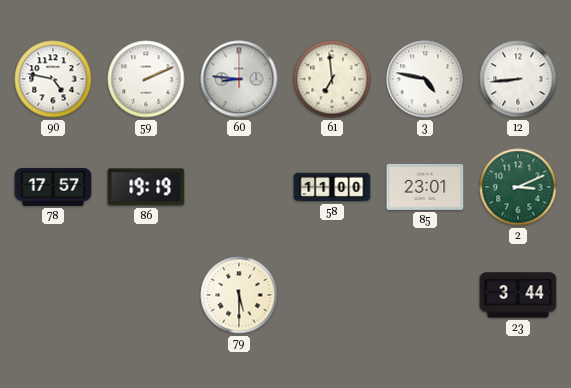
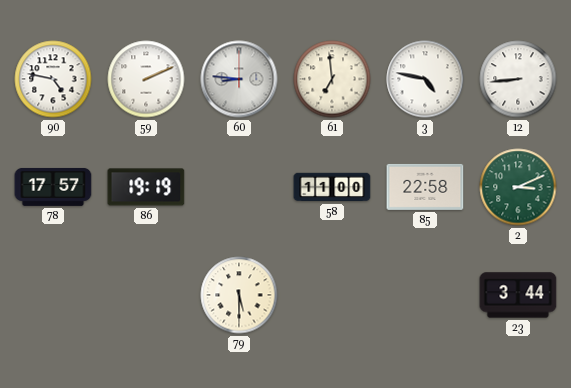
85: 23:01 -> 22:58 (425, 187)
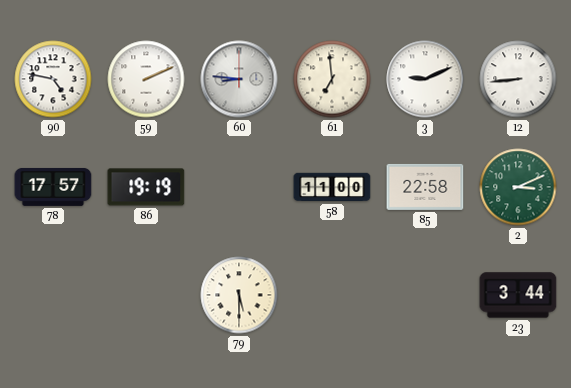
3: 4:47 -> 9:11 (425, 79)
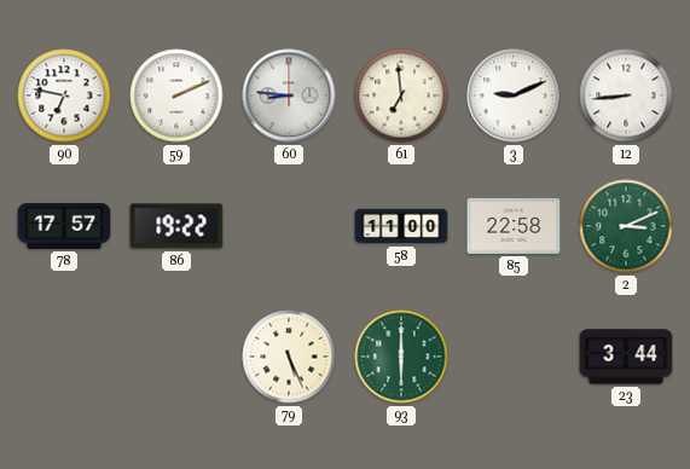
90: 4:47 -> 6:47 (64, 95)
86: 19:19 -> 19:22 (176, 226)
79: 5:30 -> 5:26 (289, 357)
93: none -> 6:00 (401, 357)
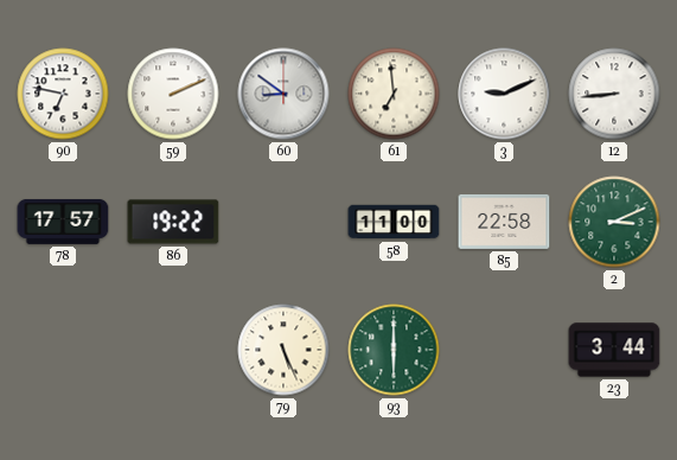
60: 8:46 -> 8:51 (283, 94)
